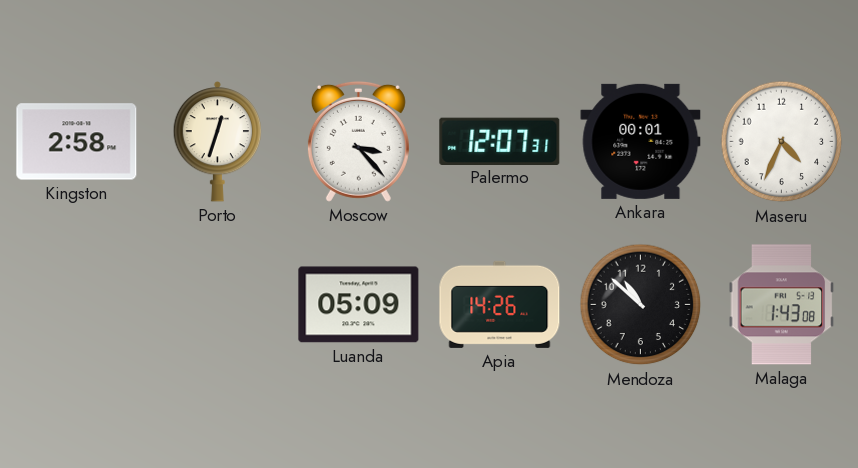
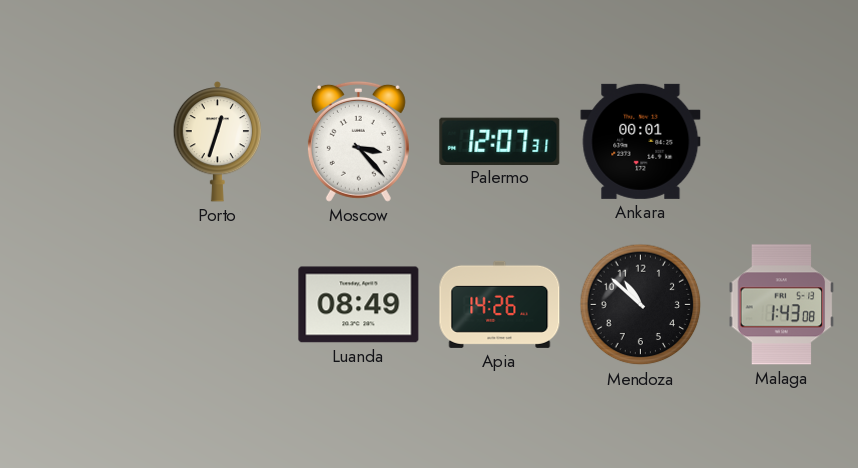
Kingston: 2:58 -> none (77, 142)
Maseru: 4:34 -> none (782, 142)
Luanda: 05:09 -> 08:49 (359, 305)
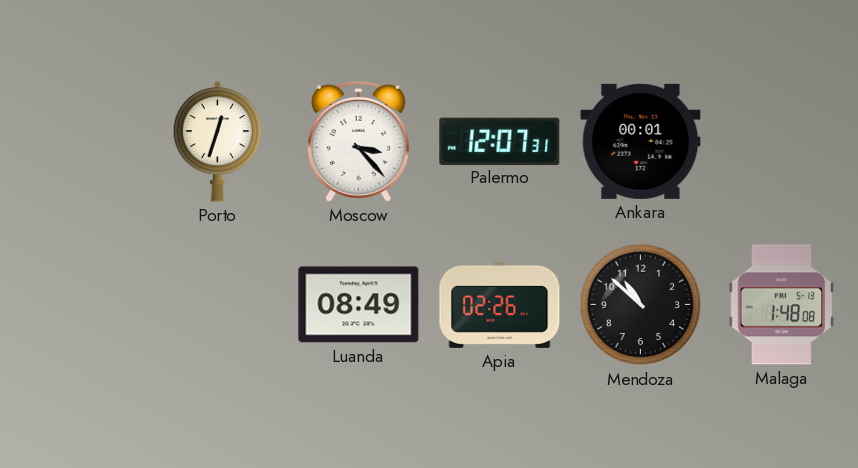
Apia: 14:26 -> 02:26 (500, 304)
Malaga: 1:43 -> 1:48 (782, 305)
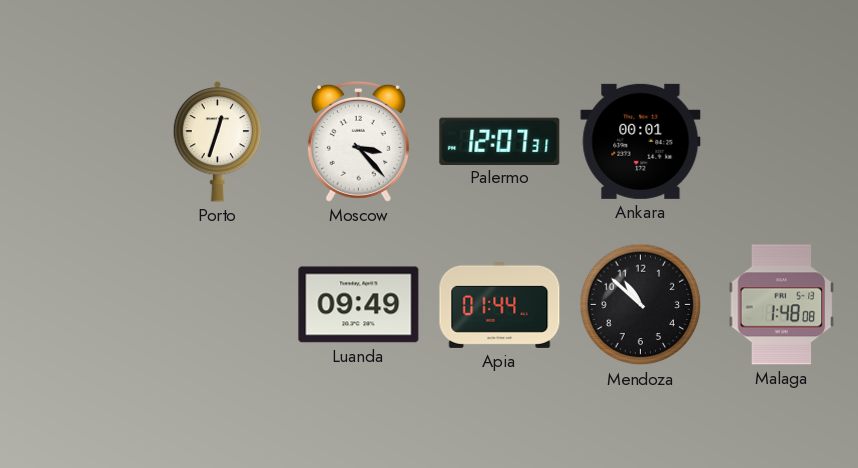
Luanda: 08:49 -> 09:49 (359, 305)
Apia: 02:26 -> 01:44 (500, 304)
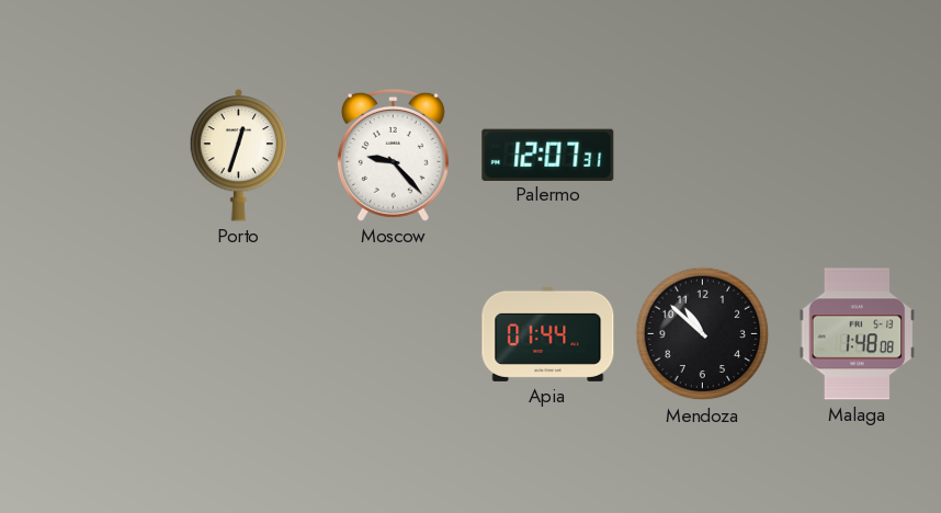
Moscow: 3:23 -> 9:23 (393, 155)
Ankara: 00:01 -> none (641, 141)
Luanda: 09:49 -> none (359, 305)
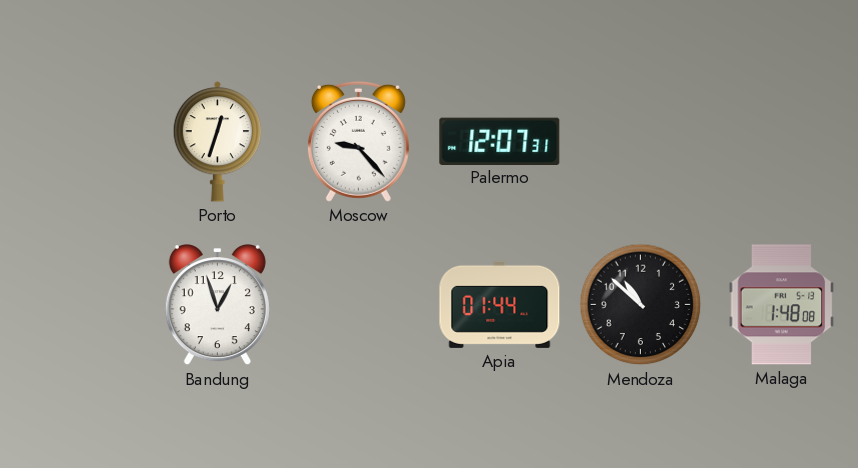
Bandung: none -> 12:57 (217, 305)
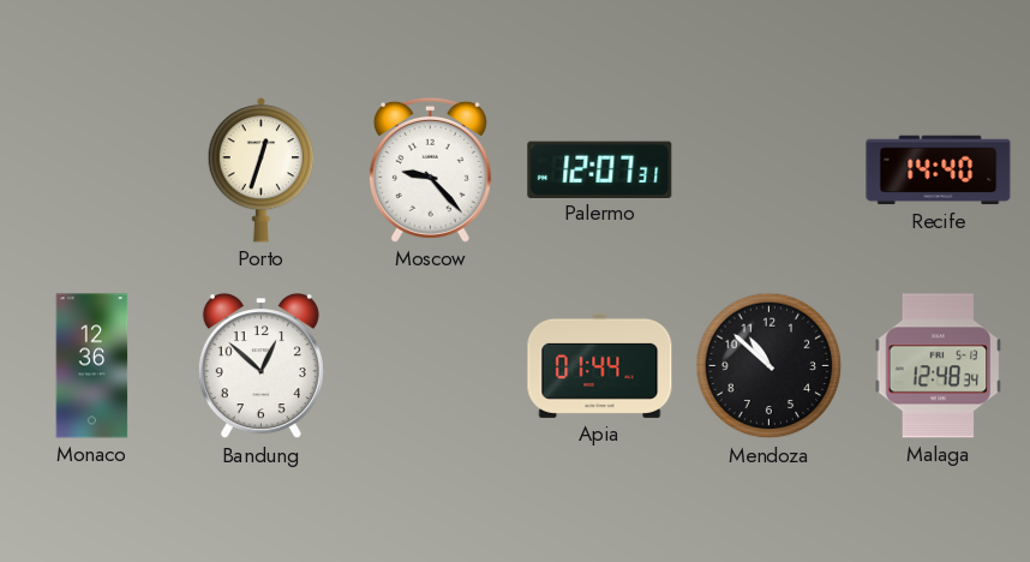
Recife: none -> 14:40 (939, 171)
Monaco: none -> 12:36 (92, 366)
Bandung: 12:57 -> 12:52 (261, 366)
Malaga: 1:48 -> 12:48 (939, 366)
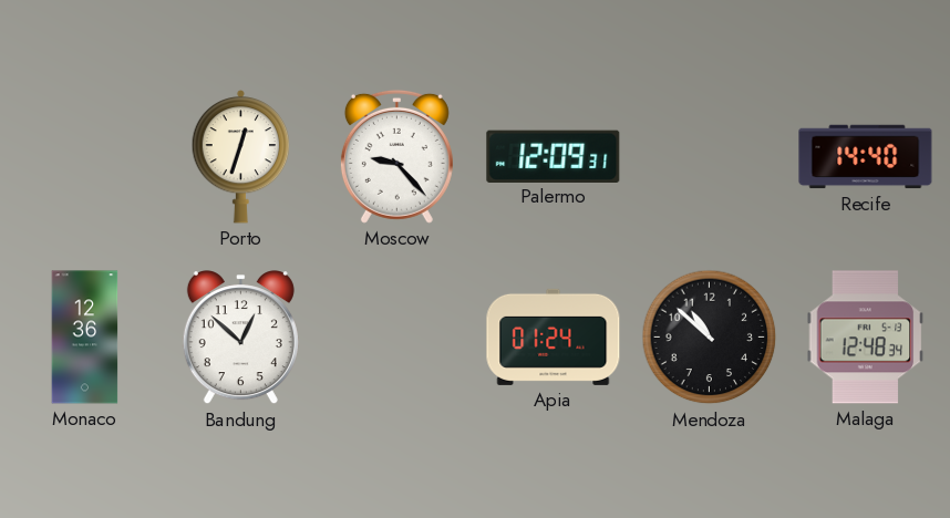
Palermo: 12:07 -> 12:09 (554, 156)
Apia: 01:44 -> 01:24 (554, 336)
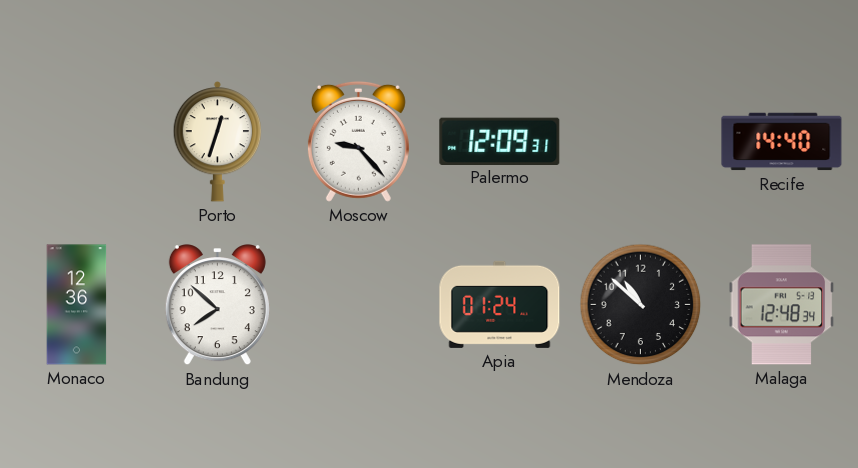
Bandung: 12:52 -> 7:52 (217, 305)
